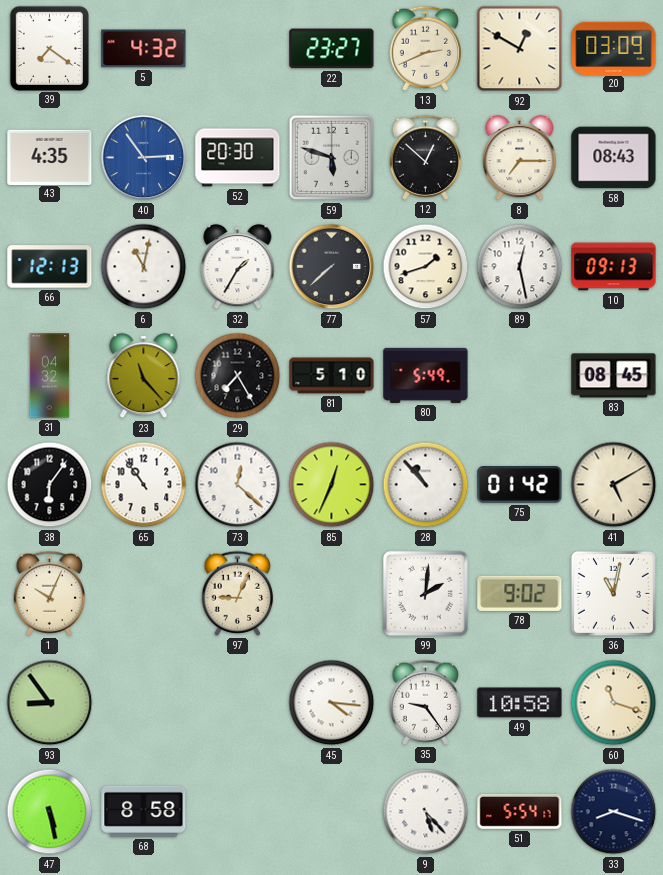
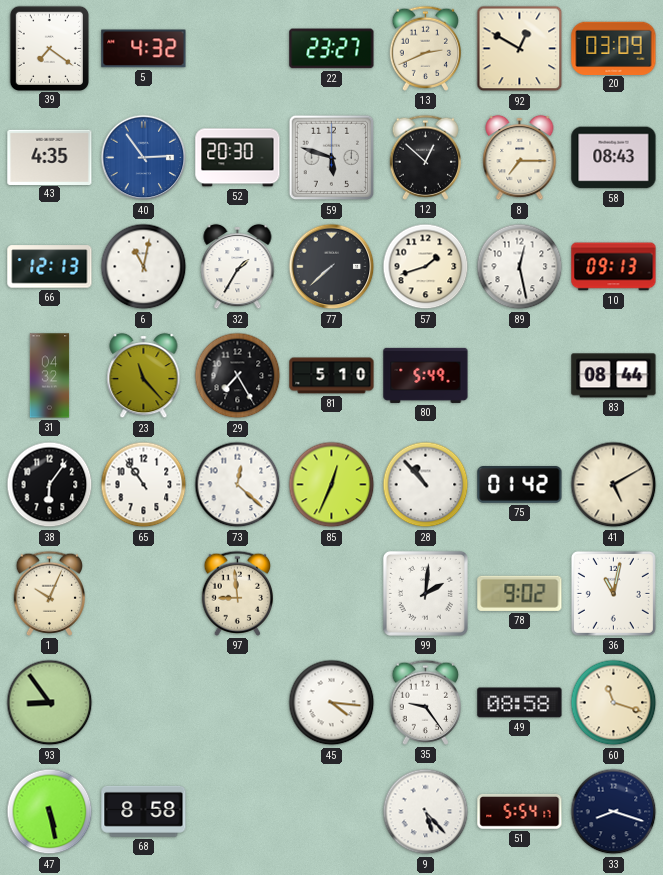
83: 08:45 -> 08:44 (614, 376)
97: 9:04 -> 8:59 (237, 593)
49: 10:58 -> 08:58 (520, 703)
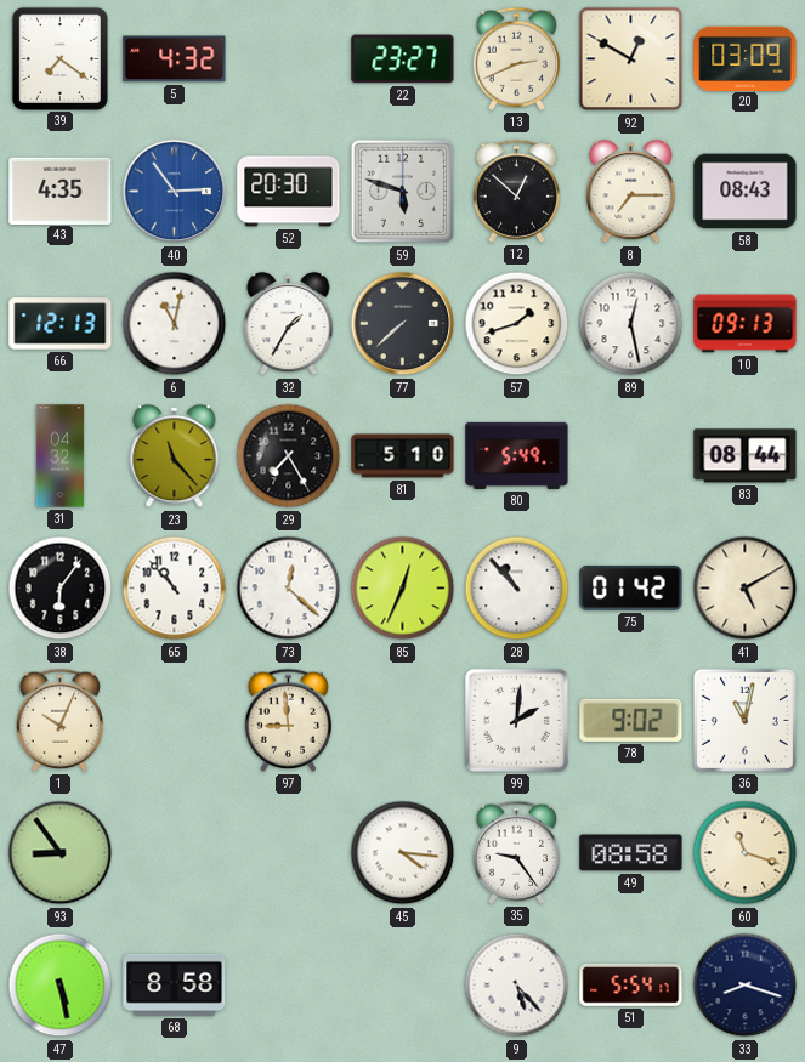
65: 10:54 -> 10:53 (175, 589)
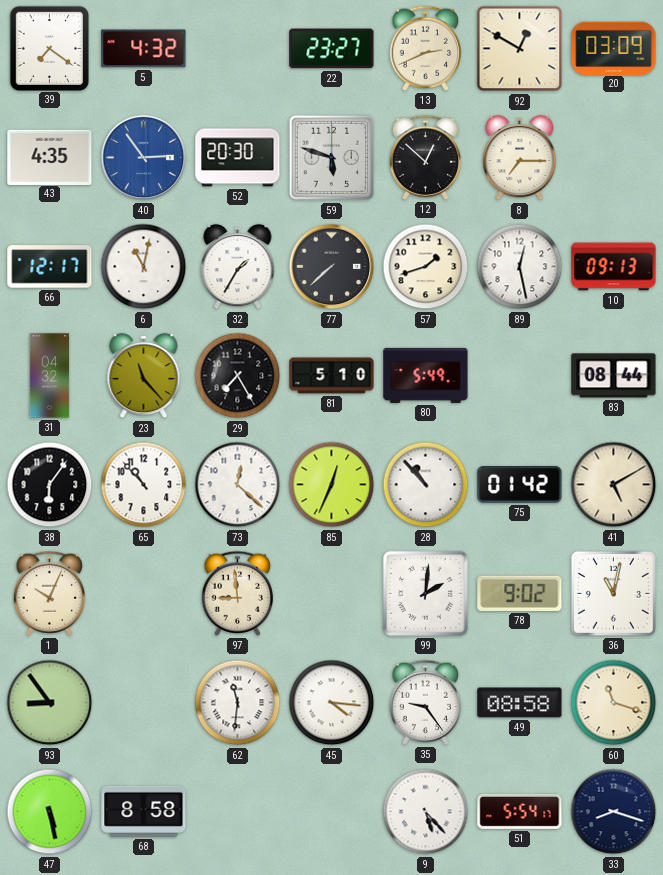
58: 08:43 -> none (746, 192)
66: 12:13 -> 12:17 (50, 267)
62: none -> 11:31 (238, 703)
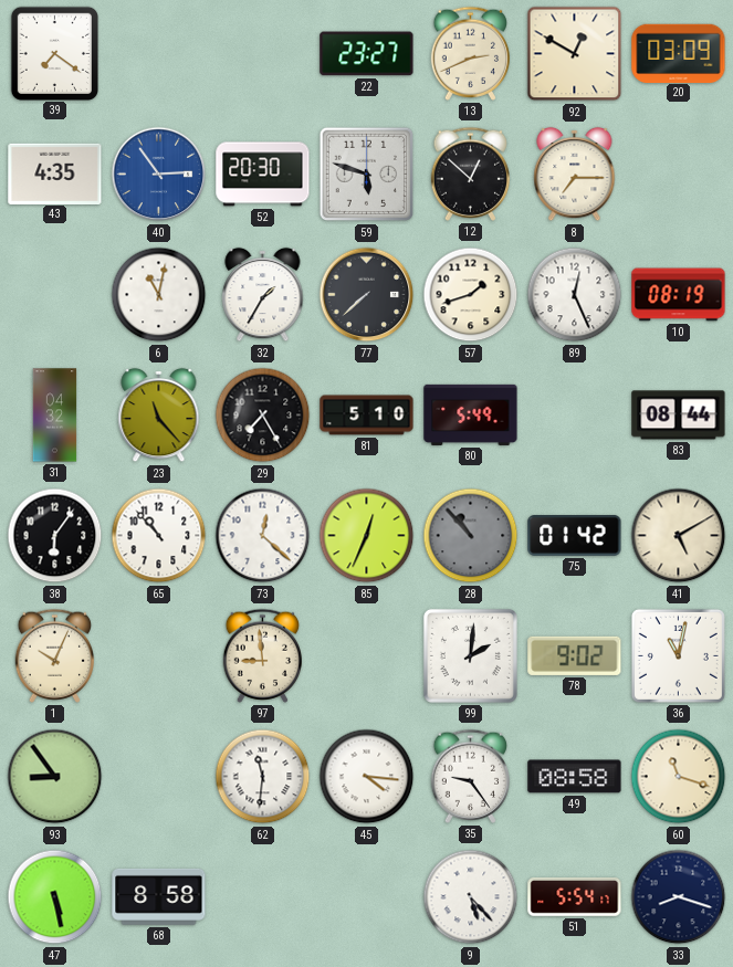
5: 4:32 -> none (144, 49)
66: 12:17 -> none (50, 267)
89: 12:28 -> 12:26 (575, 295)
10: 09:13 -> 08:19 (679, 295)
28 dial: white -> grey (471, 536)
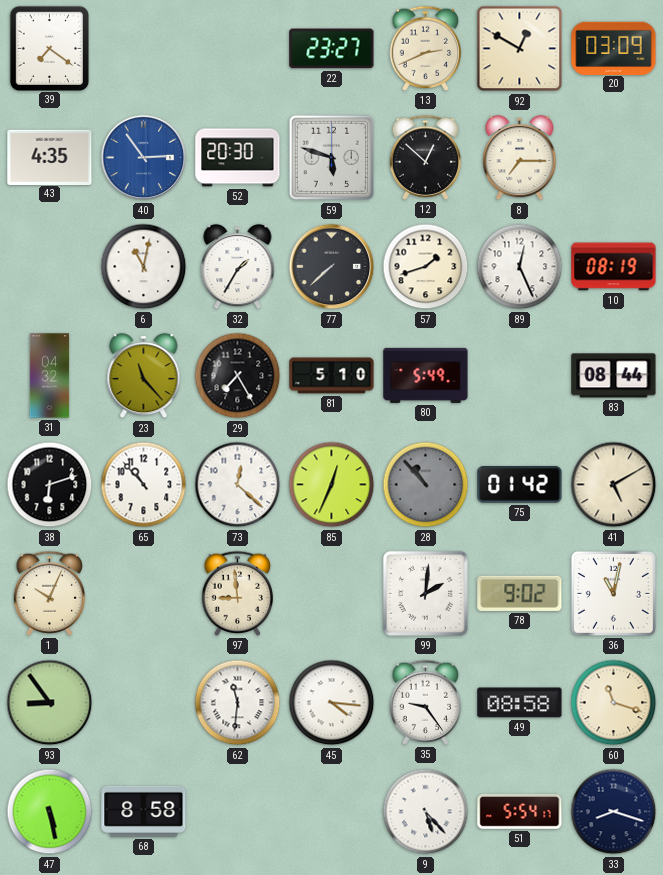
38: 6:06 -> 6:12 (50, 485)
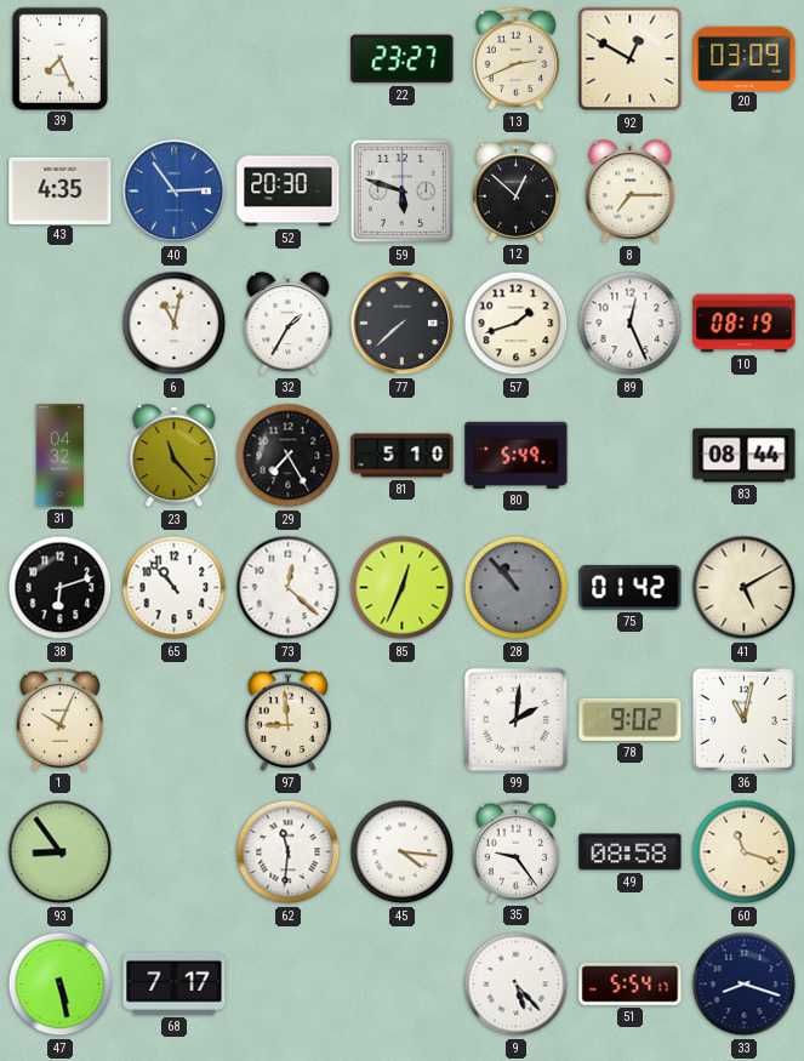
39: 7:21 -> 7:26 (59, 58)
68: 8:58 -> 7:17 (175, 983)
